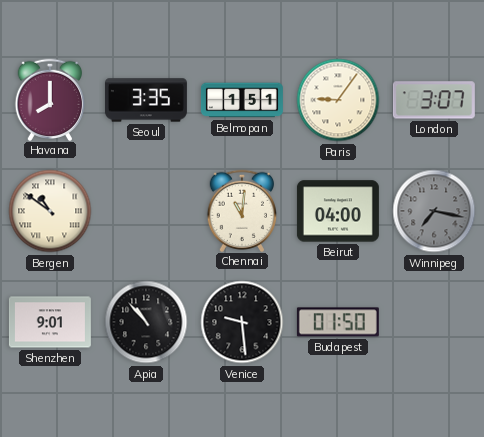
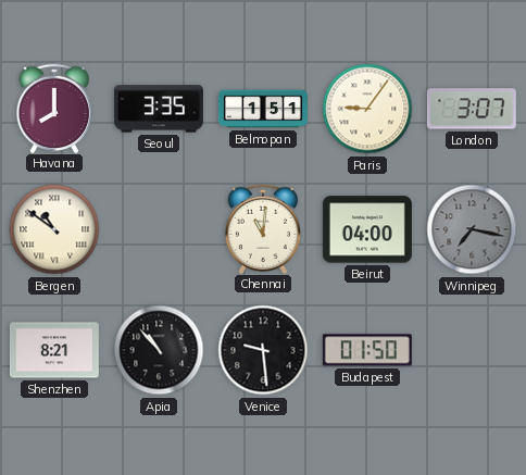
Shenzhen: 9:01 -> 8:21 (54, 350)
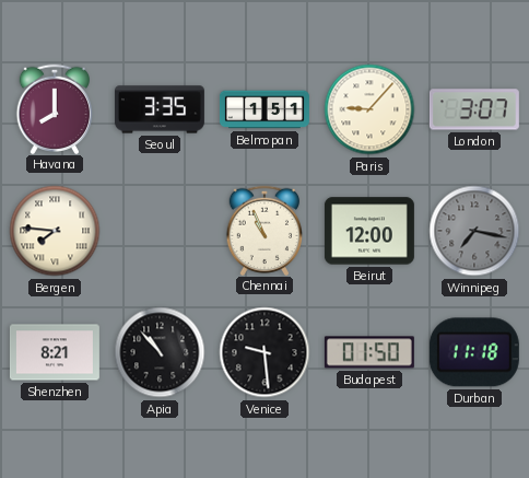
Paris: 9:06 -> 9:07 (369, 109)
Bergen: 10:51 -> 7:46 (55, 231)
Chennai: 11:01 -> 10:56 (264, 230)
Beirut: 04:00 -> 12:00 (369, 231)
Durban: none -> 11:18 (474, 352)
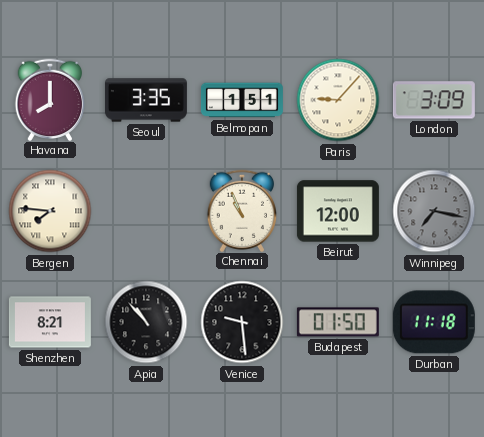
London: 3:07 -> 3:09 (434, 100)
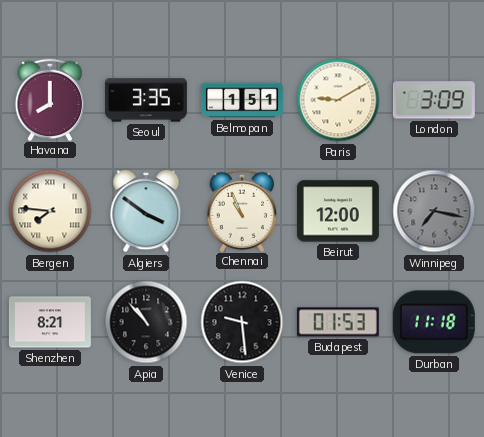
Paris: 9:07 -> 9:10 (338, 100)
Algiers: none -> 3:51 (146, 211)
Budapest: 01:50 -> 01:53 (338, 322)
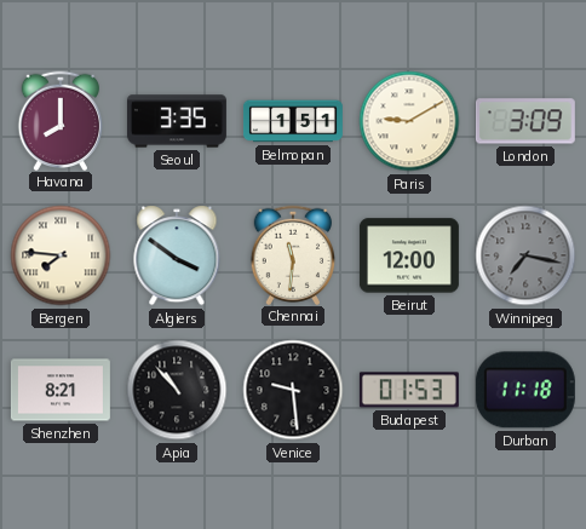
Chennai: 10:56 -> 11:31 (293, 254)
